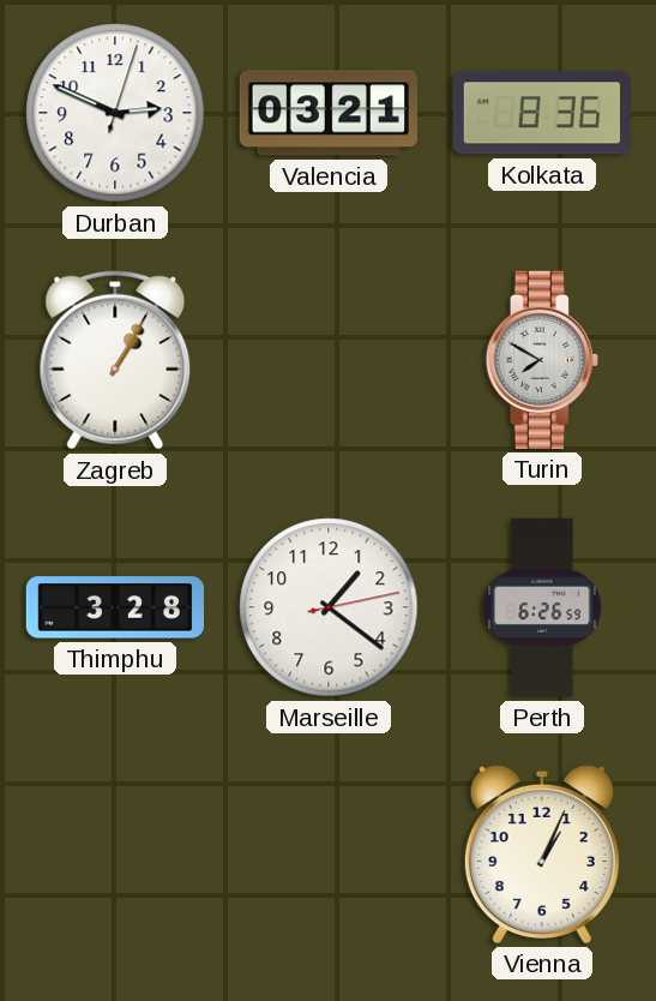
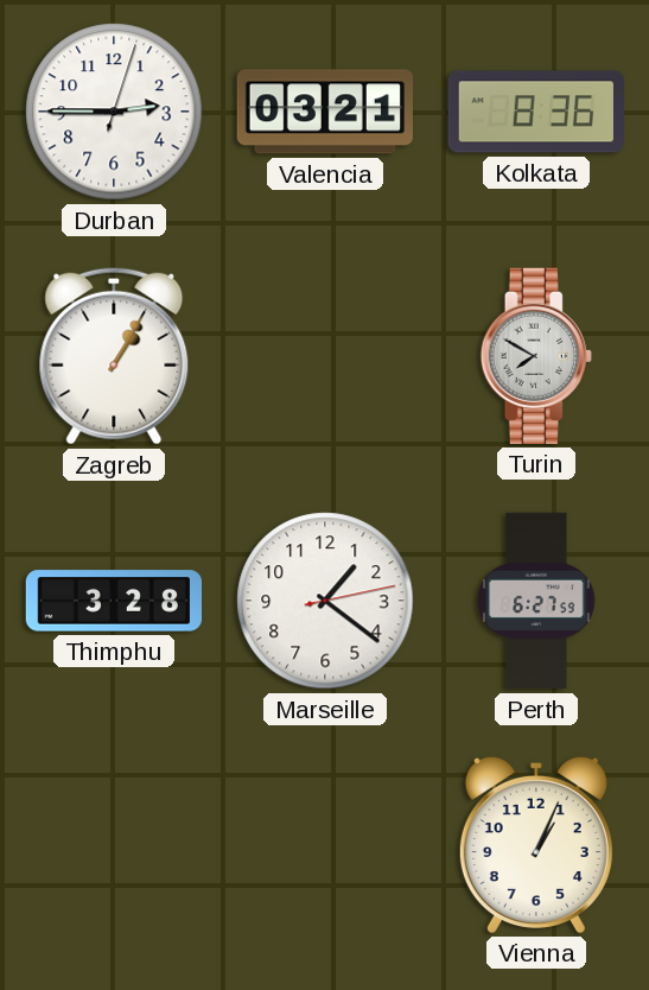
Durban: 2:49 -> 2:45 (114, 112)
Perth: 6:26 -> 6:27 (536, 601)
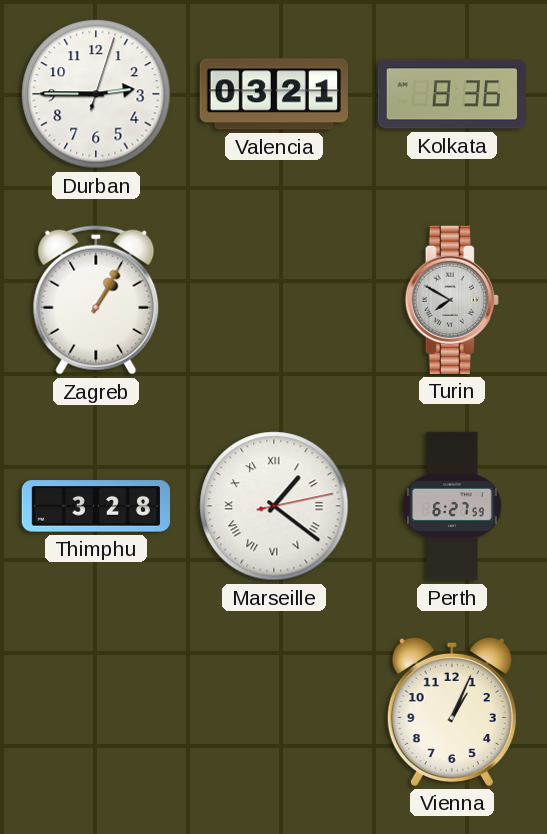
Marseille numerals: Arabic -> Roman (274, 506)
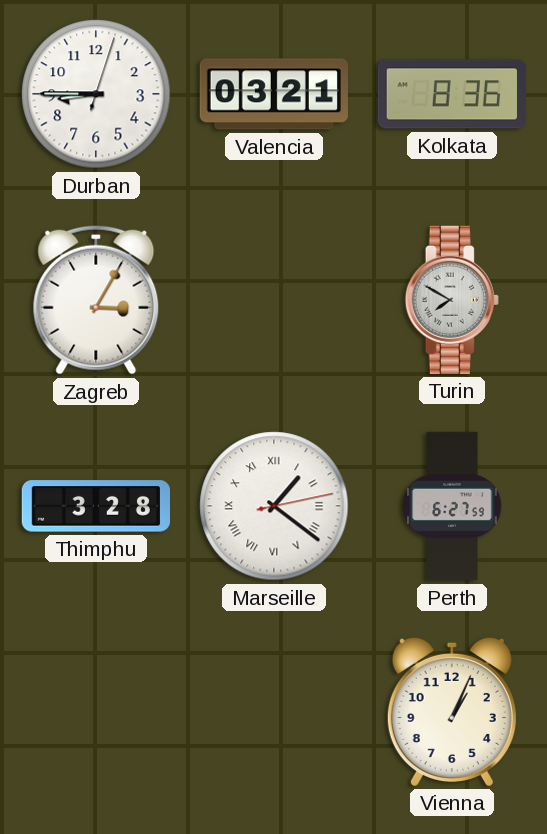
Durban: 2:45 -> 8:45 (96, 94)
Zagreb: 1:05 -> 3:05 (96, 300)
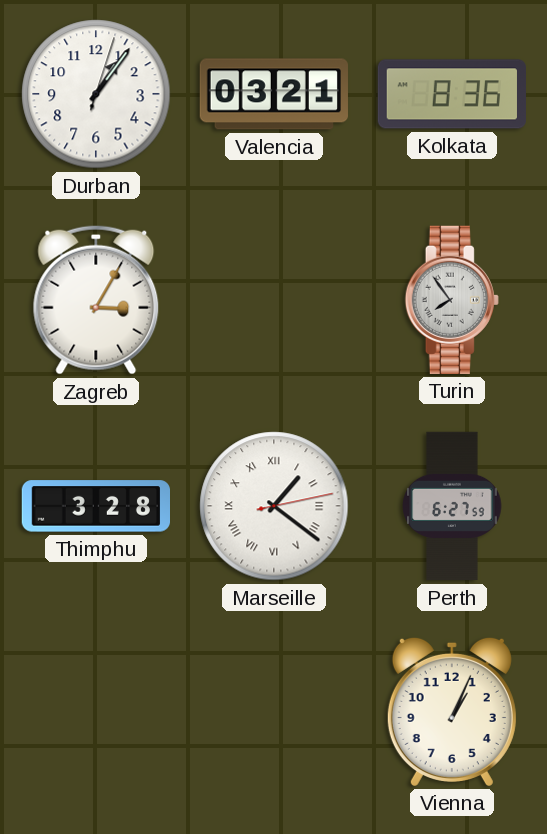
Durban: 8:45 -> 1:06 (96, 94)
Turin: 7:50 -> 7:54 (452, 300)
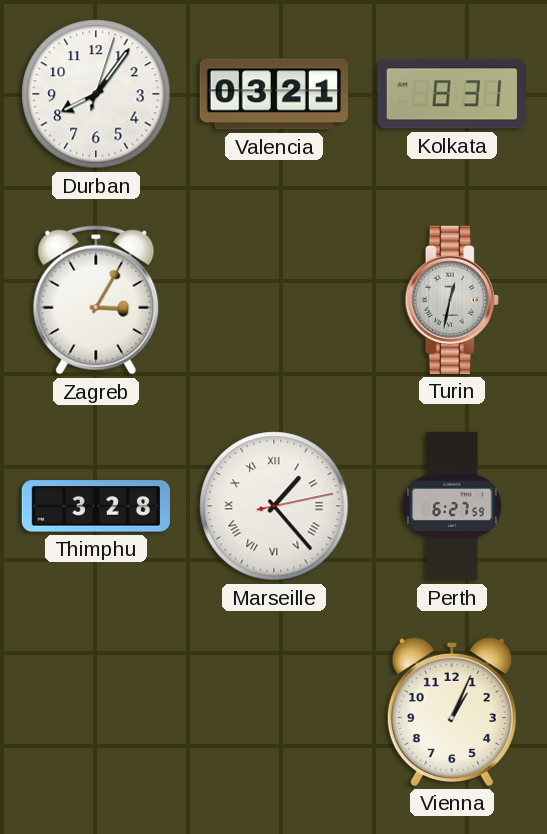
Durban: 1:06 -> 8:06 (96, 94)
Kolkata: 8:36 -> 8:31 (452, 94)
Turin: 7:54 -> 12:32 (452, 300)
Marseille: 1:21 -> 1:23 (274, 506)
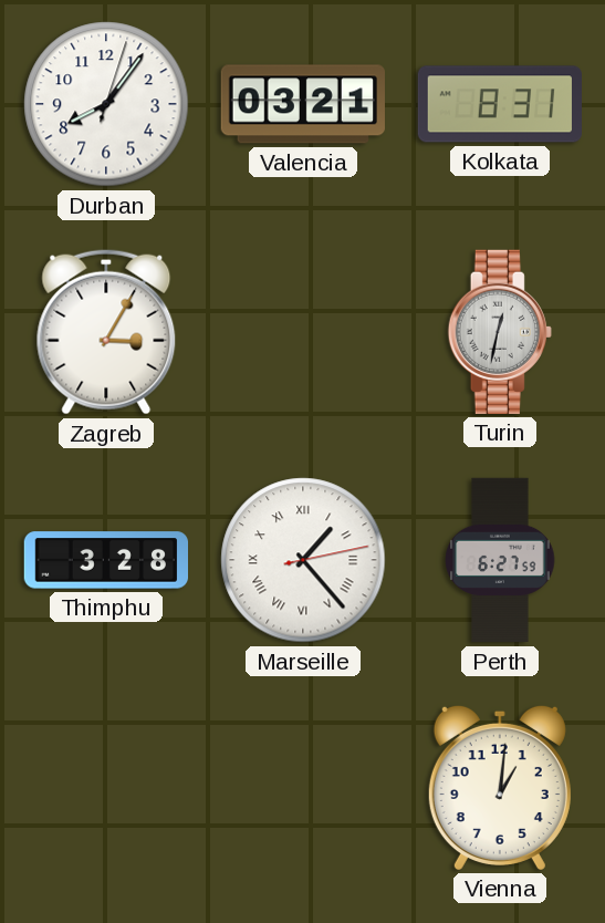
Vienna: 1:04 -> 1:01 (500, 787)
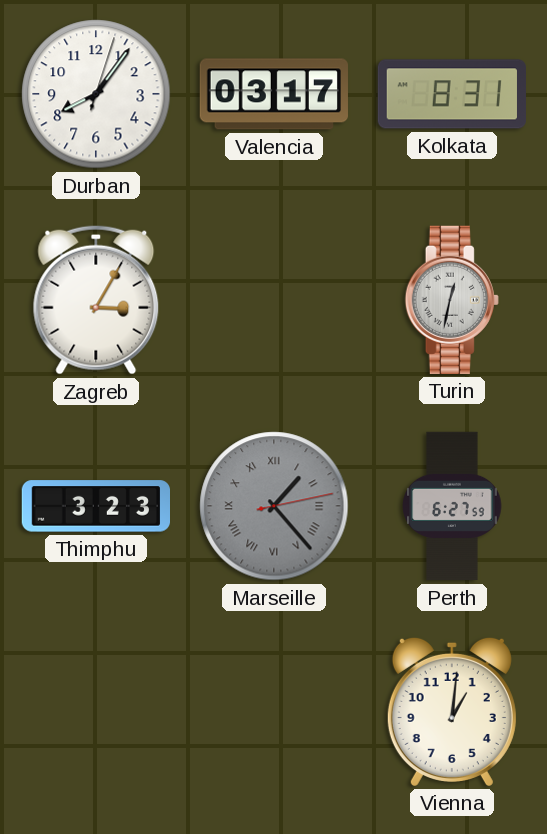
Valencia: 03:21 -> 03:17 (274, 94)
Thimphu: 3:28 -> 3:23 (95, 506)
Marseille dial: white -> grey (274, 506)
